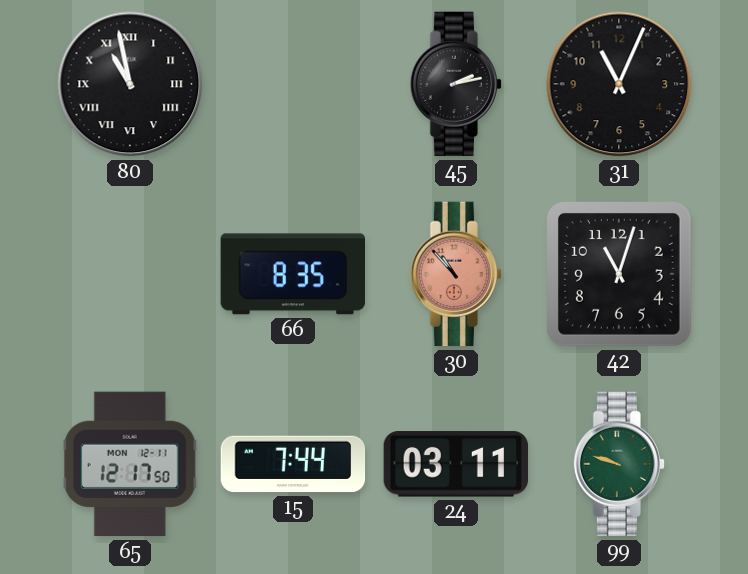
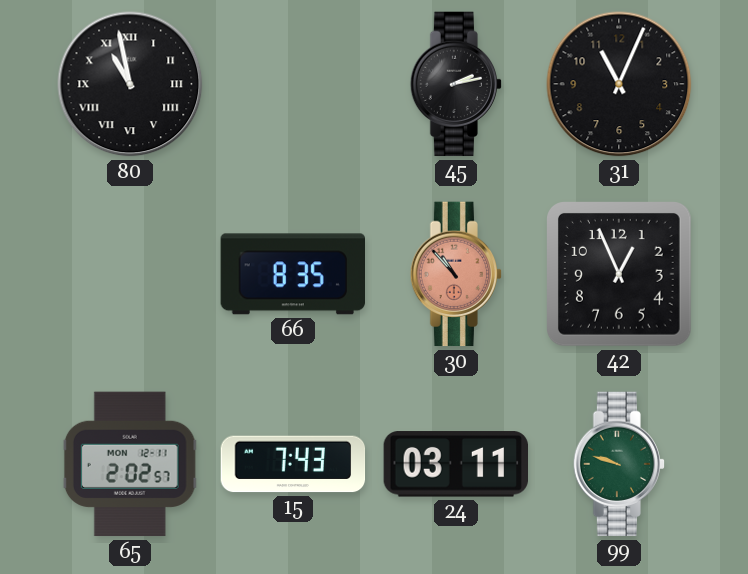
42: 11:03 -> 12:56 (620, 275)
65: 12:17 -> 2:02 (130, 464)
15: 7:44 -> 7:43 (293, 464)
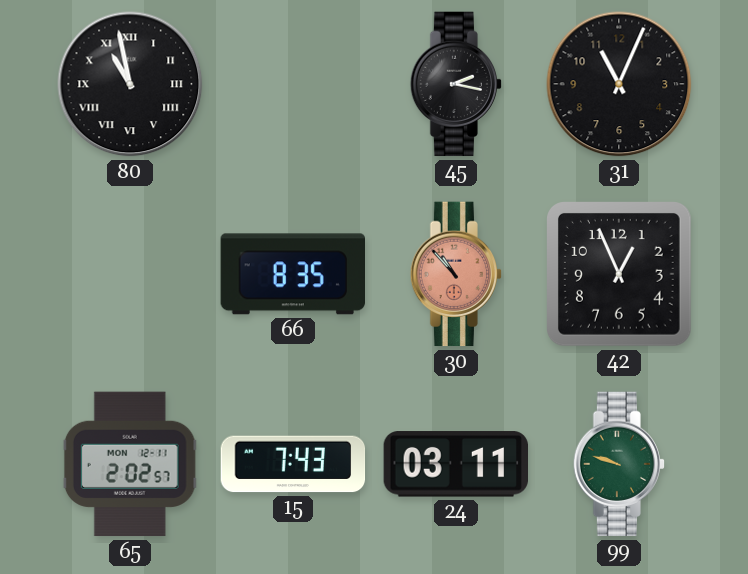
45: 2:13 -> 2:17 (455, 84)
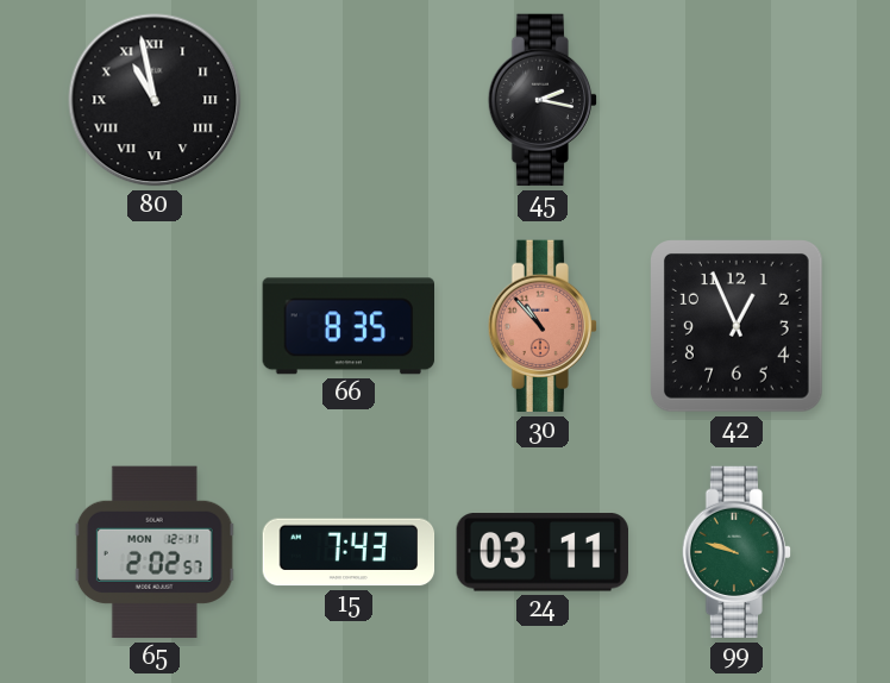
31: 11:04 -> none (619, 84)
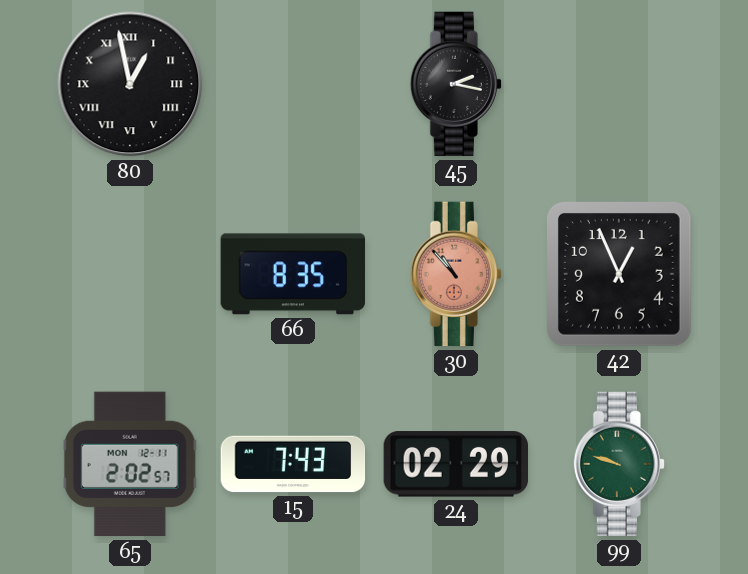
80: 10:58 -> 12:58 (130, 84)
24: 03:11 -> 02:29 (455, 464)
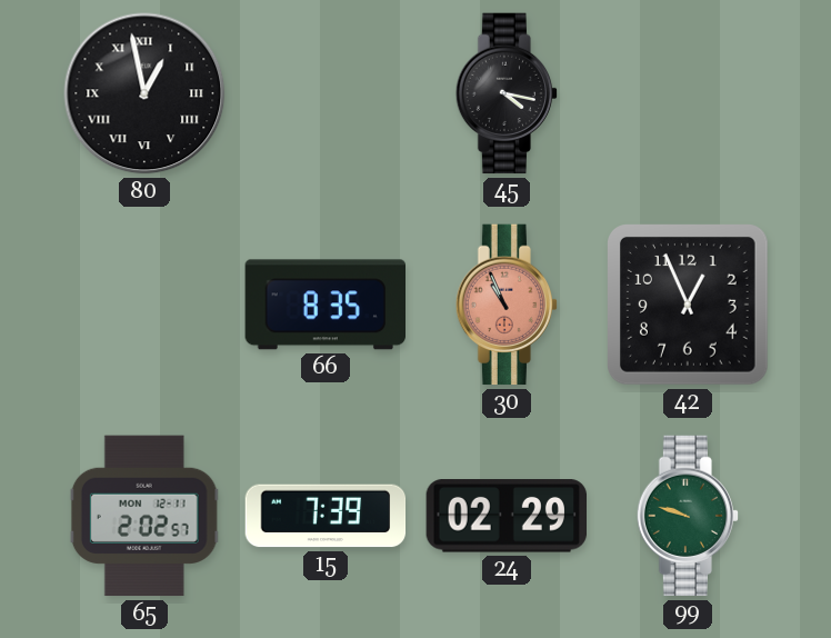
45: 2:17 -> 4:17 (505, 93)
30: 10:53 -> 10:56 (505, 305)
15: 7:43 -> 7:39 (326, 516)
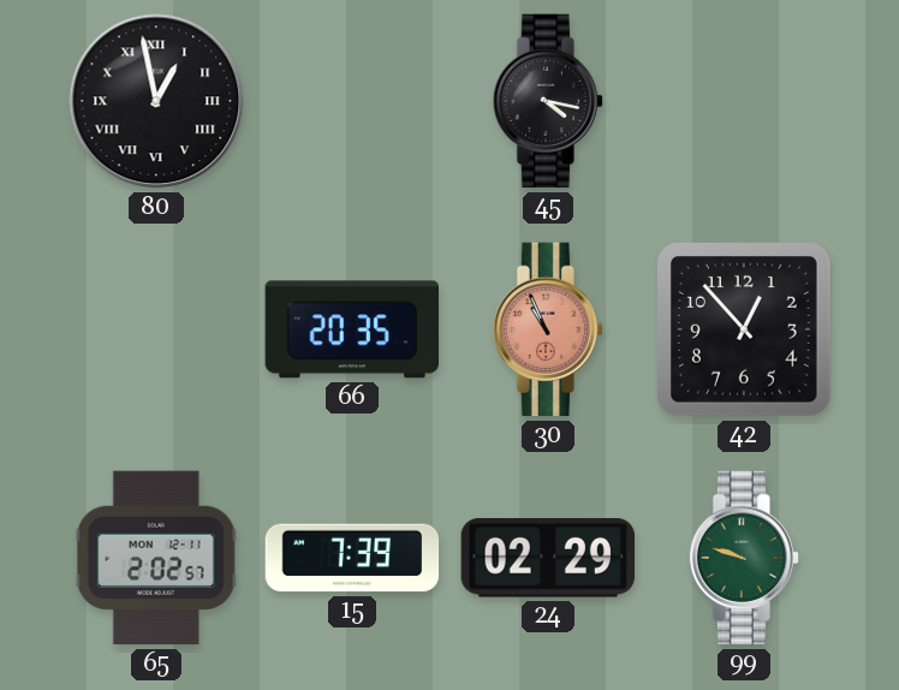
66: 8:35 -> 20:35 (351, 329)
42: 12:56 -> 12:53 (745, 331)
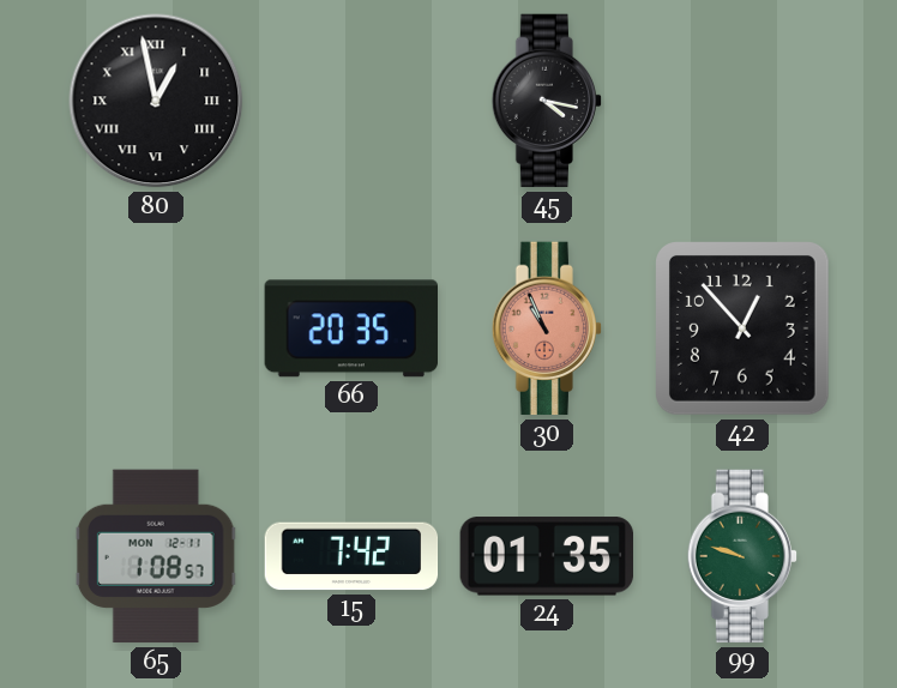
65: 2:02 -> 1:08 (156, 556)
15: 7:39 -> 7:42 (351, 556)
24: 02:29 -> 01:35 (546, 556)
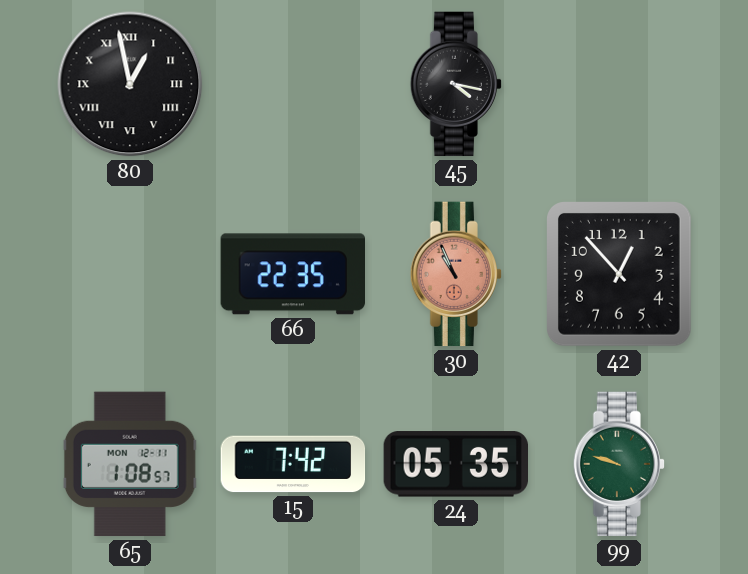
66: 20:35 -> 22:35 (292, 274)
24: 01:35 -> 05:35 (455, 464)
